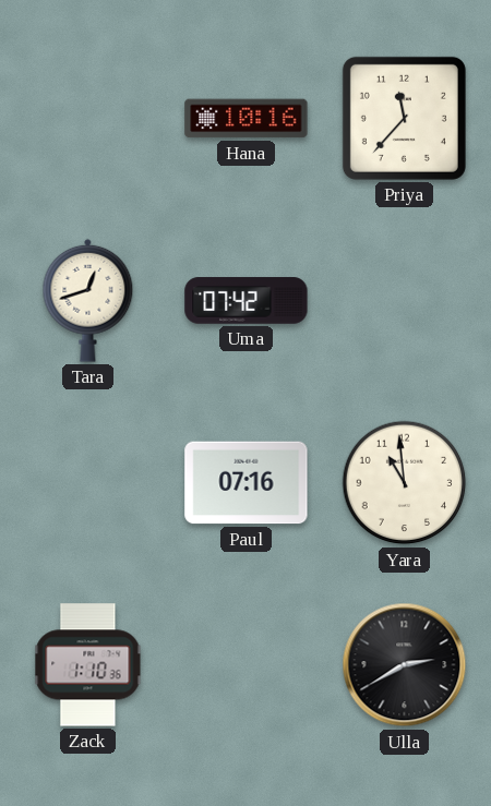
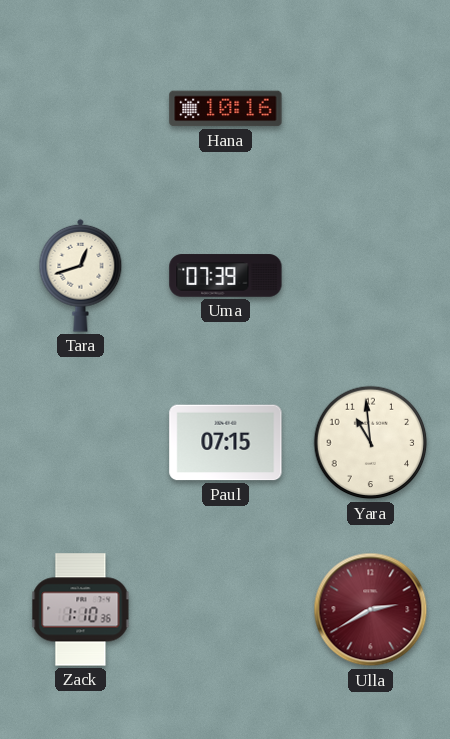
Priya: 11:37 -> none (404, 118)
Uma: 07:42 -> 07:39 (226, 276)
Paul: 07:16 -> 07:15 (226, 443)
Ulla dial: black -> burgundy (371, 610)
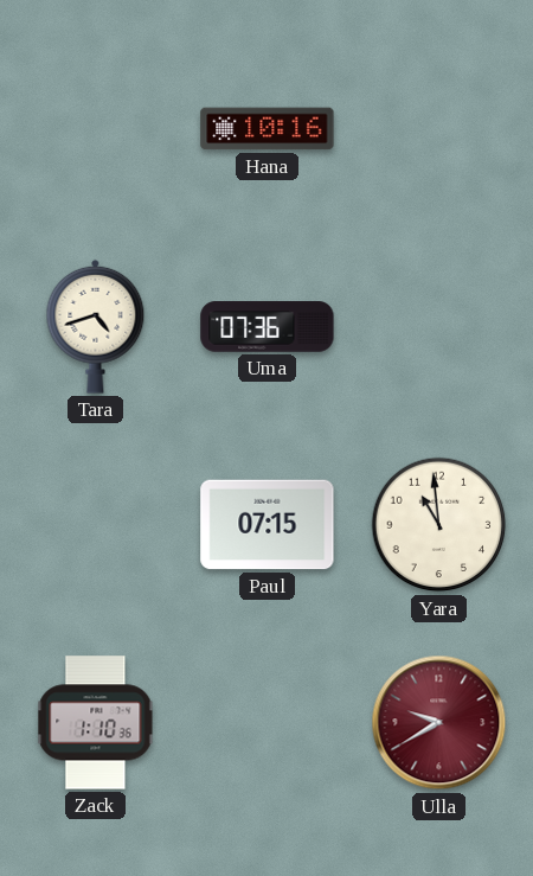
Tara: 12:42 -> 4:42 (96, 326)
Uma: 07:39 -> 07:36 (268, 327)
Ulla: 2:40 -> 9:40 (439, 723)
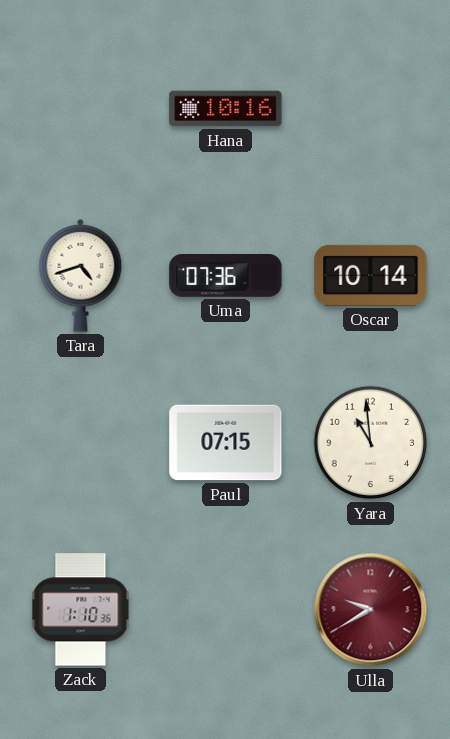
Oscar: none -> 10:14 (371, 275)
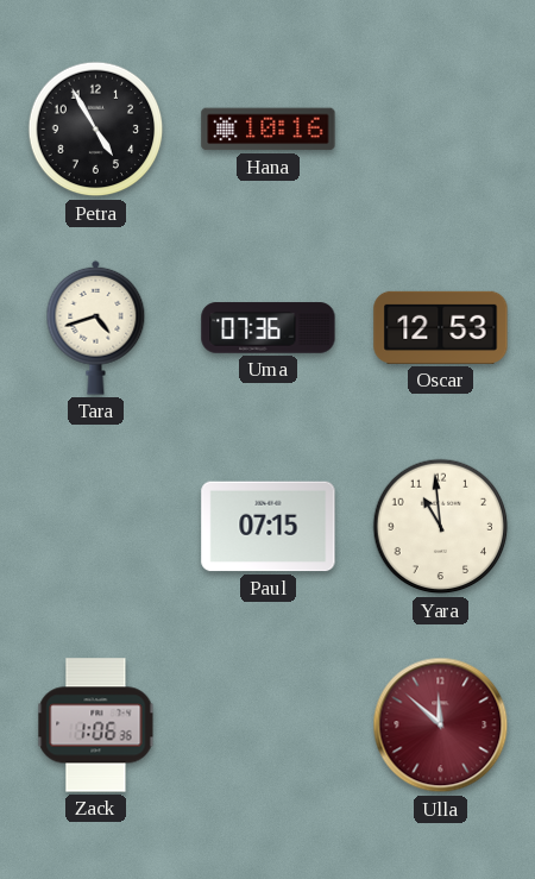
Petra: none -> 4:55 (96, 130)
Oscar: 10:14 -> 12:53 (441, 327)
Zack: 1:10 -> 1:06 (96, 726)
Ulla: 9:40 -> 11:52 (441, 726)
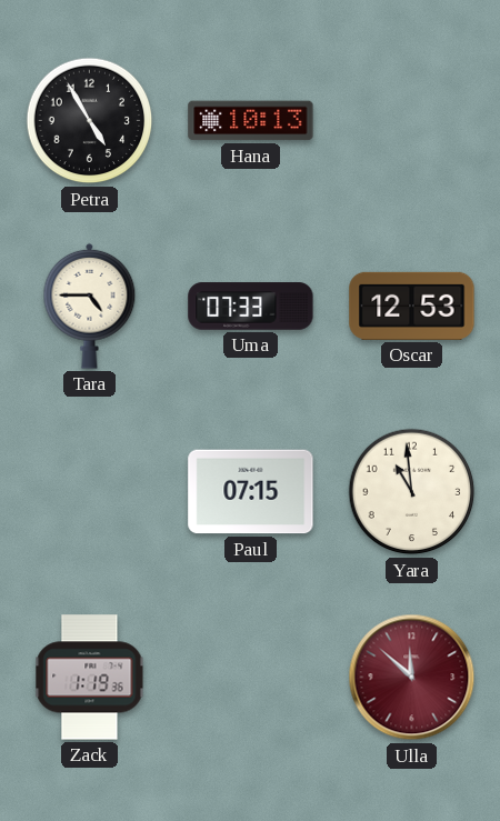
Hana: 10:16 -> 10:13 (251, 121)
Tara: 4:42 -> 4:45 (90, 306)
Uma: 07:36 -> 07:33 (251, 307)
Zack: 1:06 -> 1:19 (90, 678)
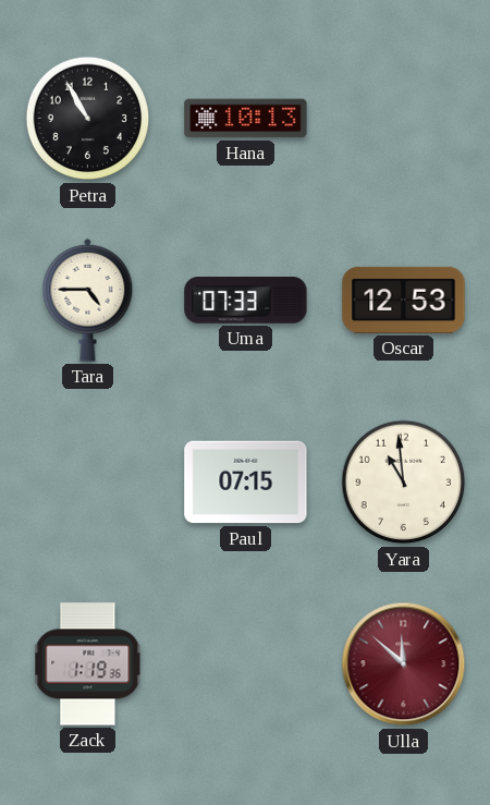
Petra: 4:55 -> 10:55 (88, 119)
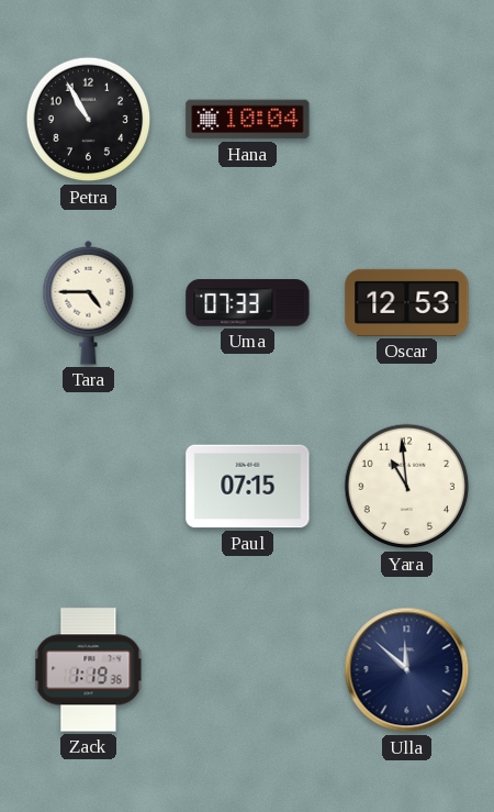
Hana: 10:13 -> 10:04 (248, 120)
Ulla dial: burgundy -> navy (407, 670)
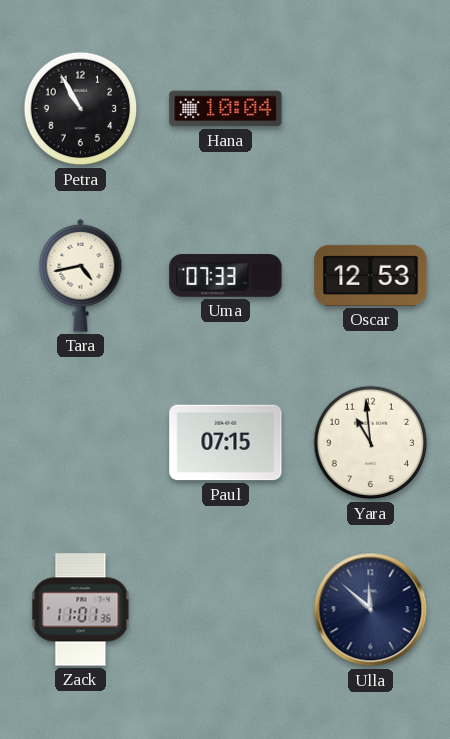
Tara: 4:45 -> 4:43 (81, 275)
Zack: 1:19 -> 11:01 (81, 610)
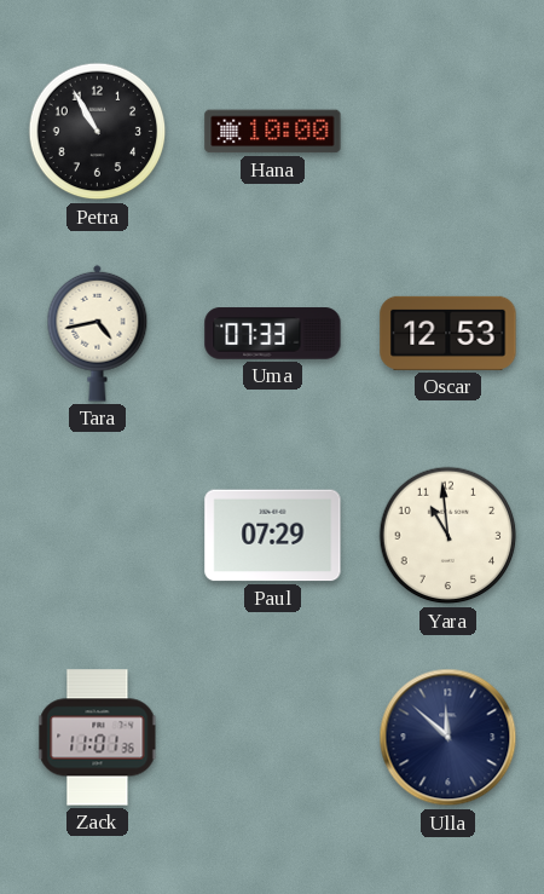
Hana: 10:04 -> 10:00 (273, 132)
Paul: 07:15 -> 07:29 (273, 536)
